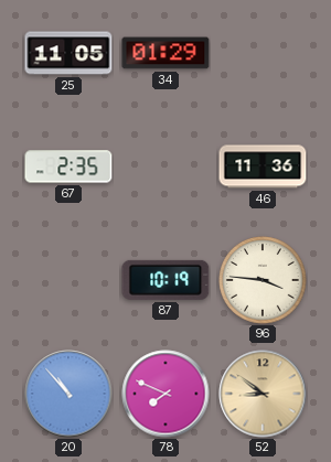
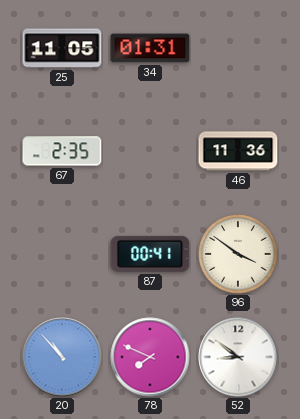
34: 01:29 -> 01:31 (150, 48)
87: 10:19 -> 00:41 (150, 254)
96: 3:46 -> 3:51 (238, 254)
52 dial: champagne -> white (238, 357)
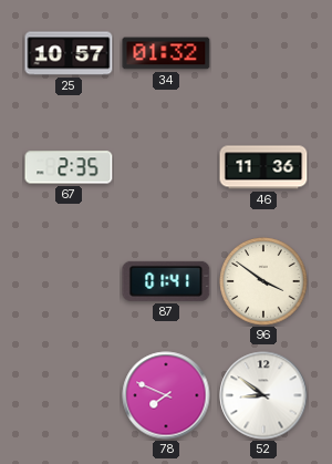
25: 11:05 -> 10:57 (69, 53)
34: 01:31 -> 01:32 (166, 53)
87: 00:41 -> 01:41 (166, 281)
20: 10:53 -> none (62, 357)
